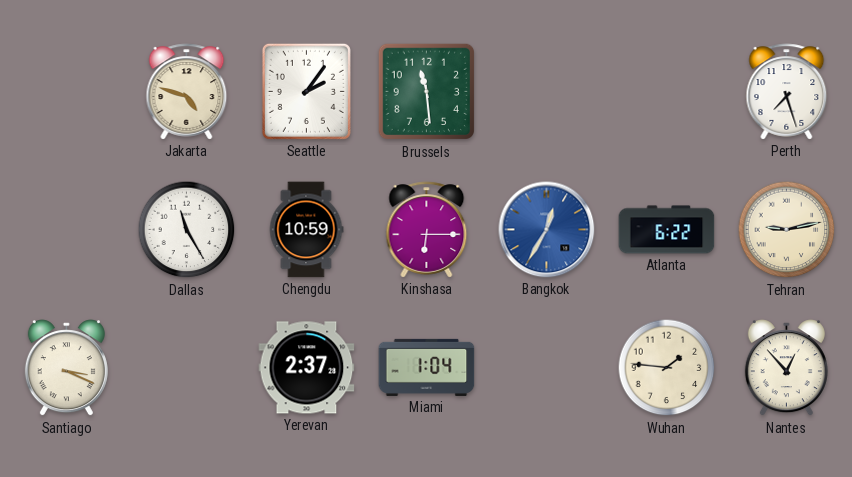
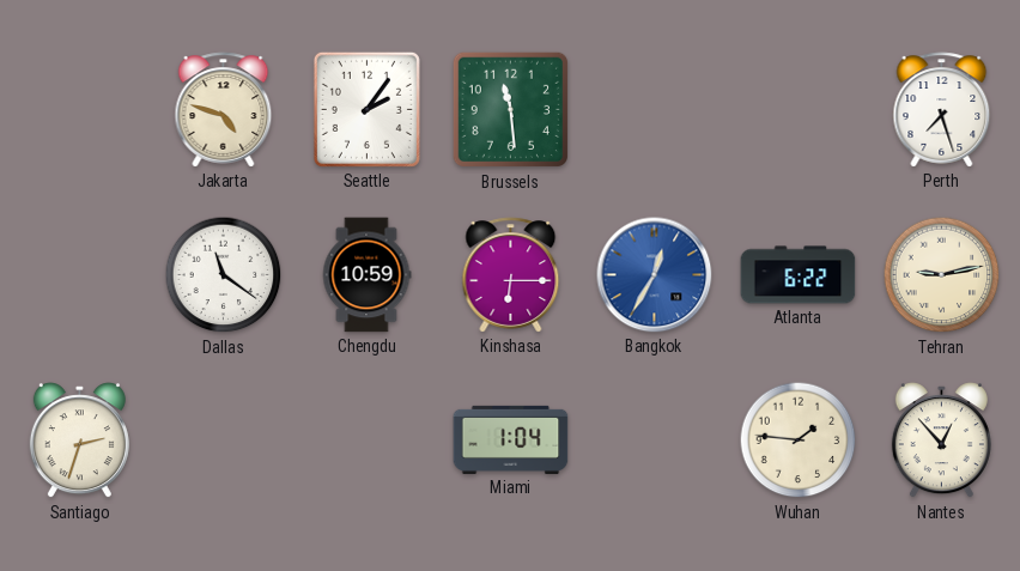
Dallas: 11:25 -> 11:21 (224, 275)
Santiago: 3:19 -> 2:33 (79, 441)
Yerevan: 2:37 -> none (307, 368)
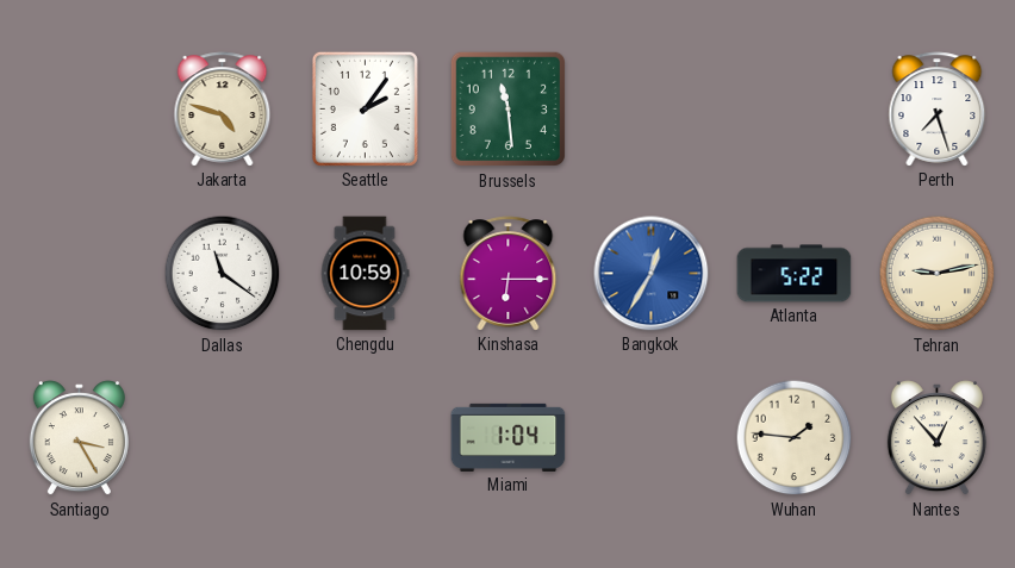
Atlanta: 6:22 -> 5:22 (795, 274)
Santiago: 2:33 -> 3:25 (79, 438)
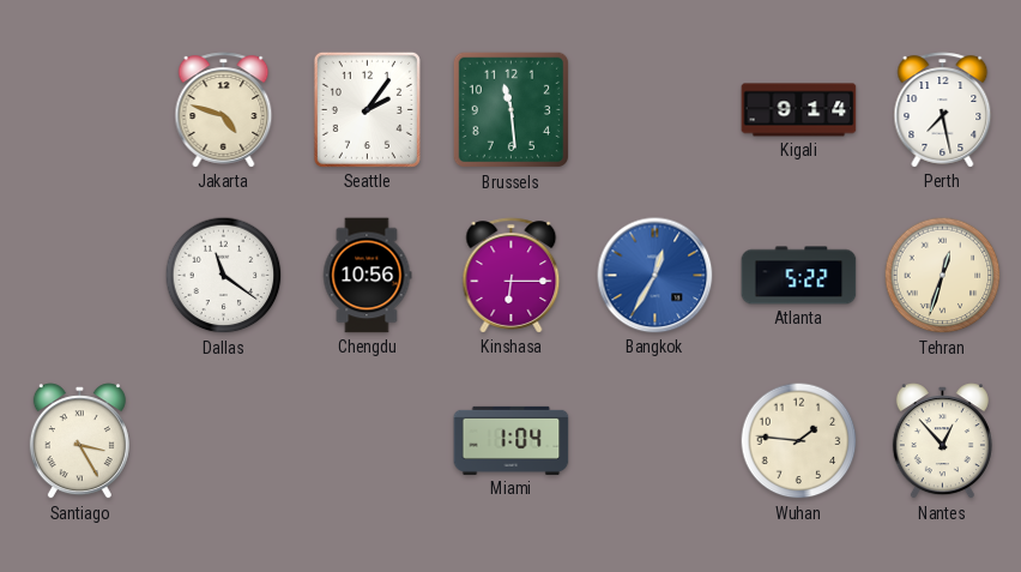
Kigali: none -> 9:14 (799, 110)
Perth: 7:27 -> 7:28 (943, 110)
Chengdu: 10:59 -> 10:56 (367, 276)
Tehran: 9:13 -> 12:33 (943, 276)
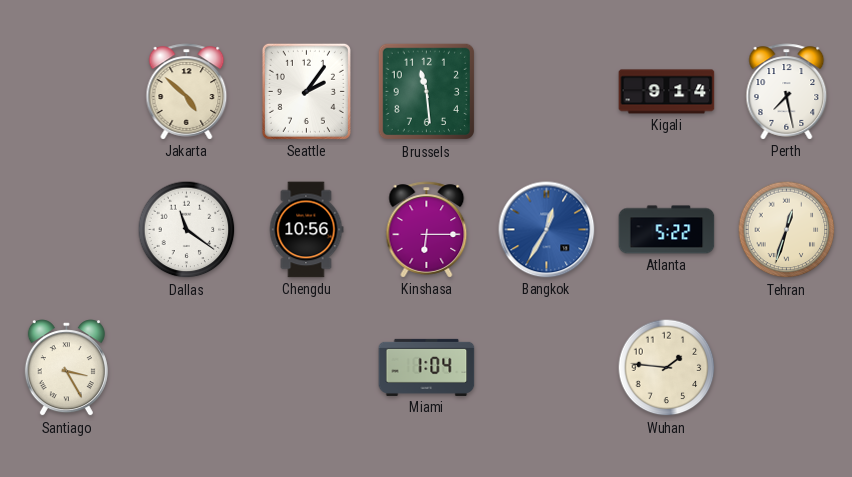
Jakarta: 4:48 -> 4:52 (187, 92)
Nantes: 12:53 -> none (942, 441)
